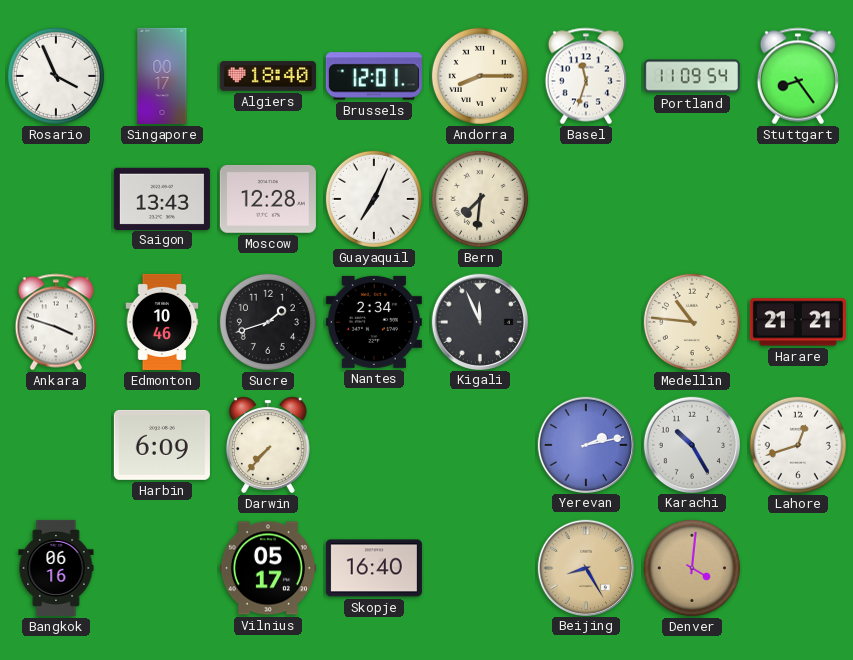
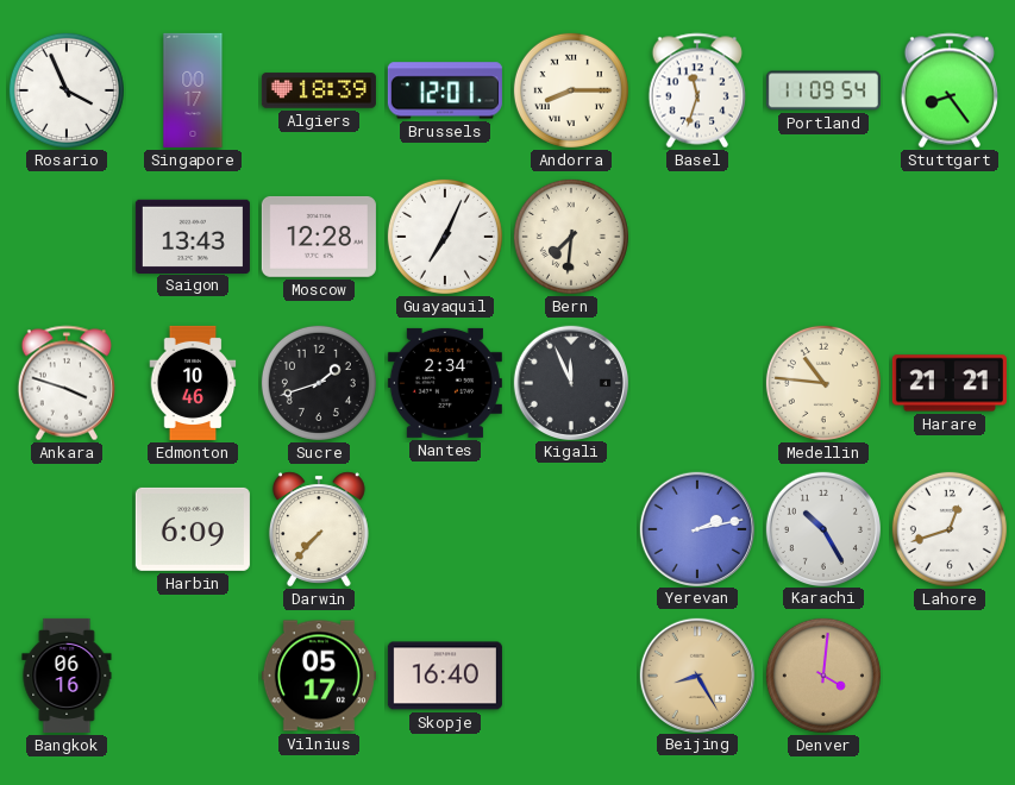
Algiers: 18:40 -> 18:39 (319, 90)
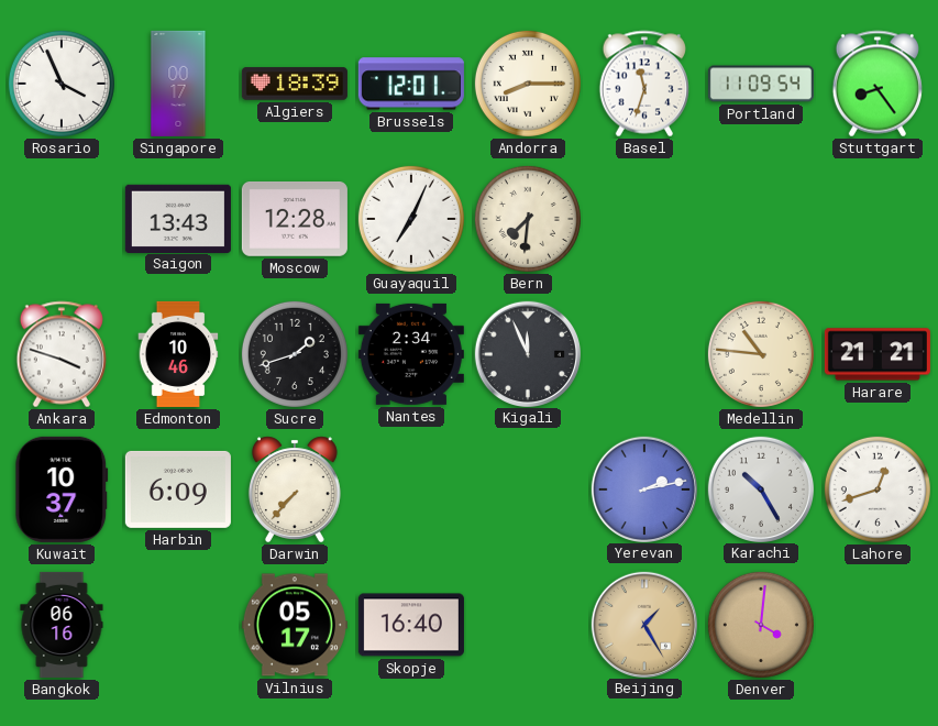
Kuwait: none -> 10:37 (62, 490)
Beijing: 8:25 -> 1:25 (643, 624)
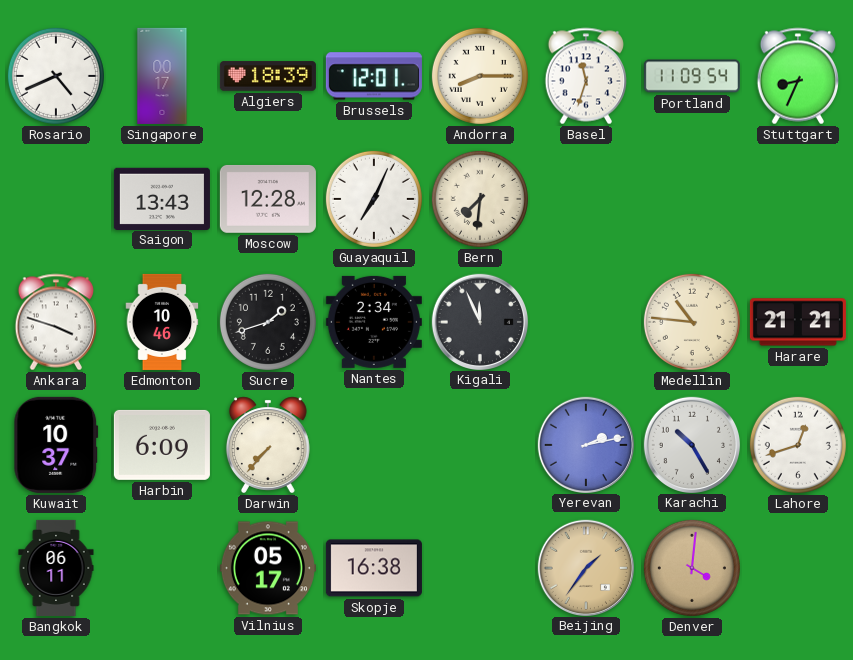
Rosario: 3:56 -> 4:41 (56, 76)
Stuttgart: 8:24 -> 8:34 (797, 76)
Bangkok: 06:16 -> 06:11 (56, 568)
Skopje: 16:40 -> 16:38 (374, 568)
Beijing: 1:25 -> 1:36 (585, 567)
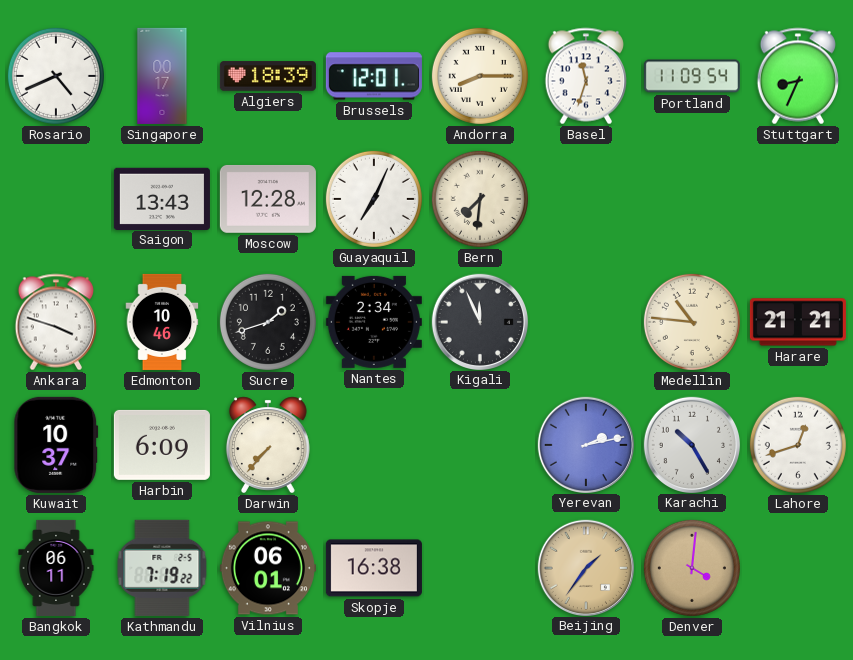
Kathmandu: none -> 7:19 (162, 568)
Vilnius: 05:17 -> 06:01 (268, 568)
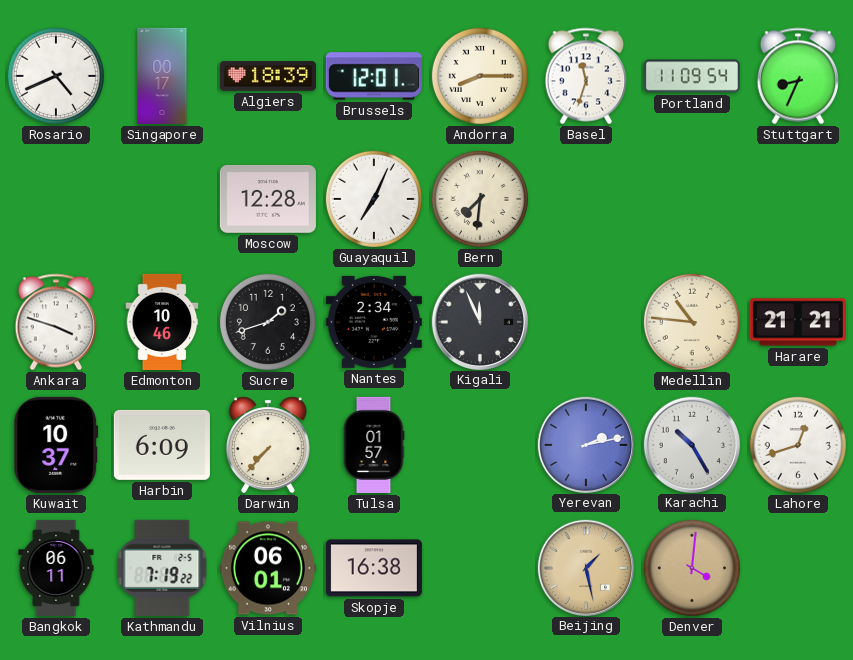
Saigon: 13:43 -> none (162, 198)
Tulsa: none -> 01:57 (374, 445)
Beijing: 1:36 -> 1:28 (585, 567)
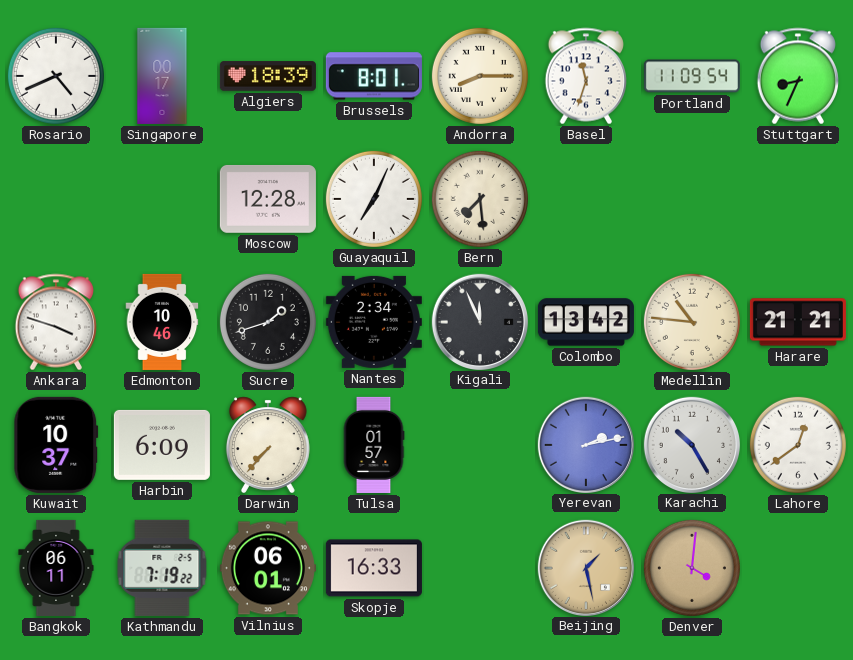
Brussels: 12:01 -> 8:01 (374, 76)
Bern: 7:31 -> 7:29 (480, 199)
Colombo: none -> 13:42 (586, 322)
Lahore: 12:42 -> 12:39 (798, 445)
Skopje: 16:38 -> 16:33 (374, 568)
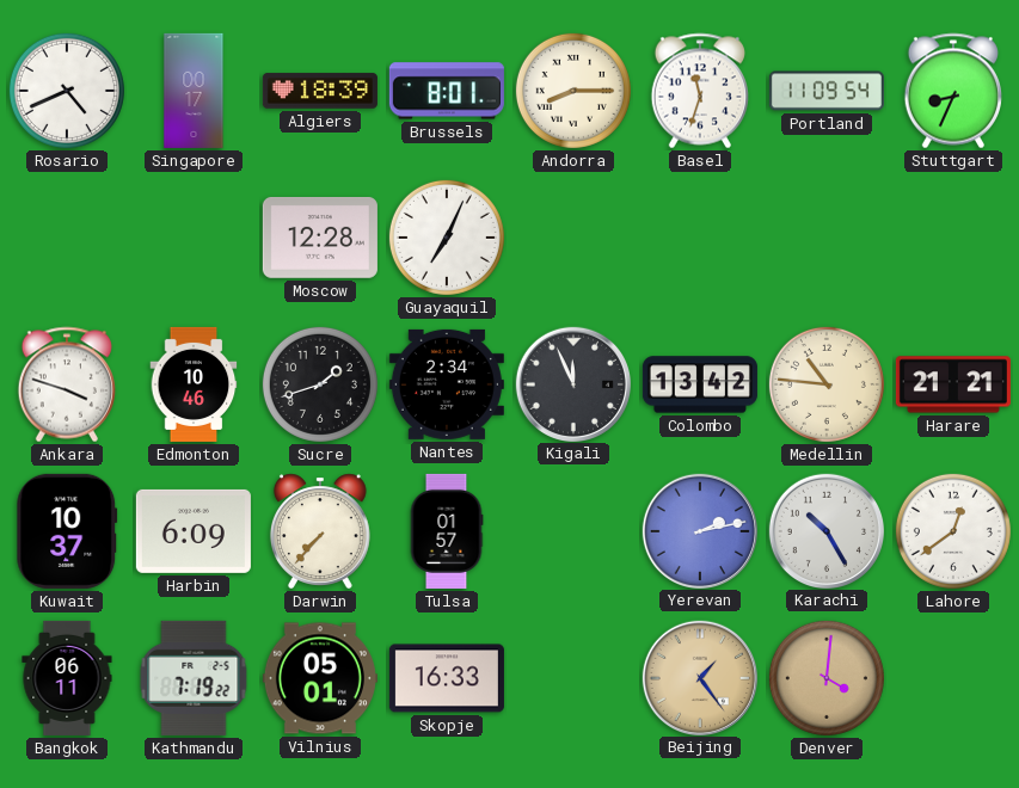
Bern: 7:29 -> none (480, 199)
Vilnius: 06:01 -> 05:01 (320, 678)
Beijing: 1:28 -> 1:24 (699, 677)
